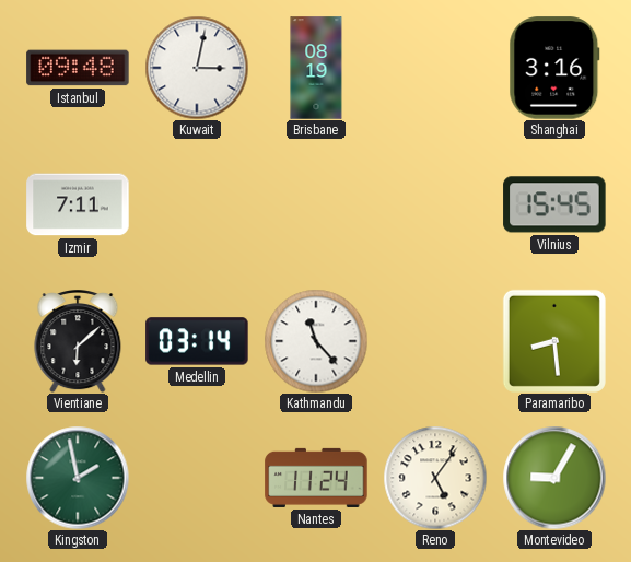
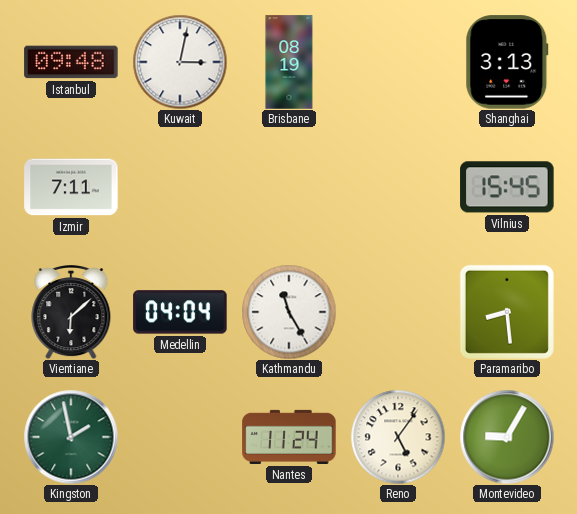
Shanghai: 3:16 -> 3:13 (507, 62)
Medellin: 03:14 -> 04:04 (180, 312)
Kathmandu: 11:23 -> 11:25 (289, 312)
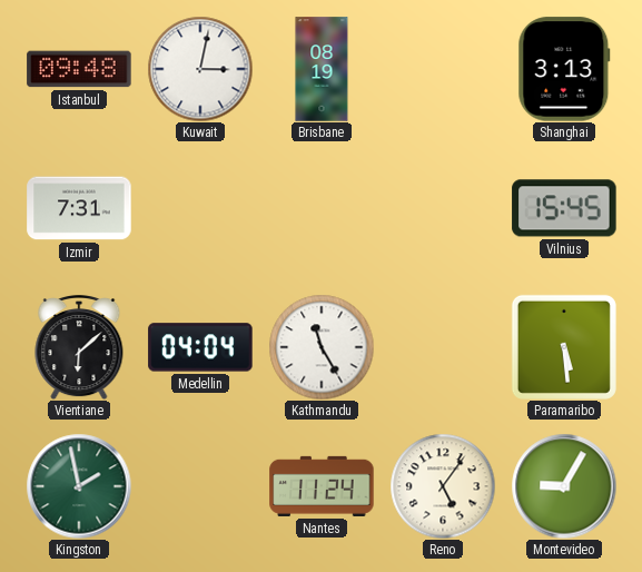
Izmir: 7:11 -> 7:31 (79, 208)
Paramaribo: 8:29 -> 5:29 (564, 347)
